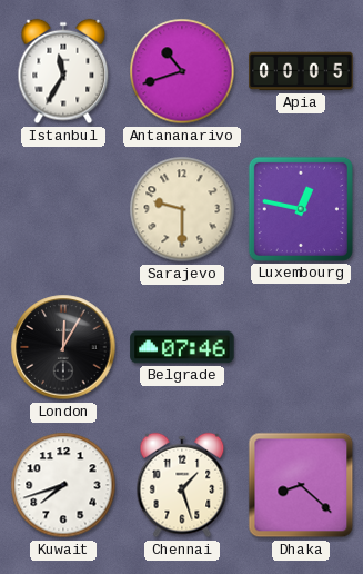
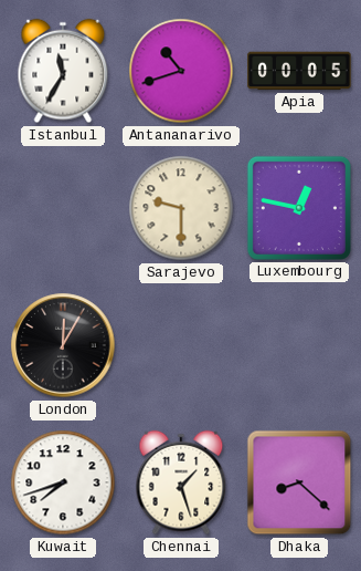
Belgrade: 07:46 -> none (182, 347)
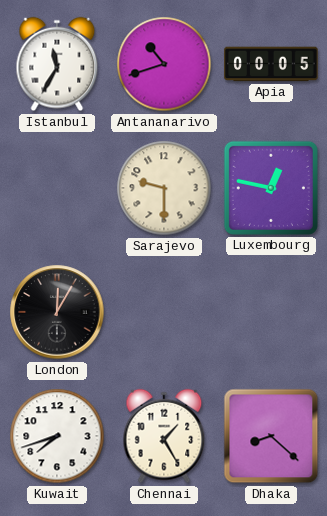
Chennai: 1:27 -> 1:25 (164, 436)
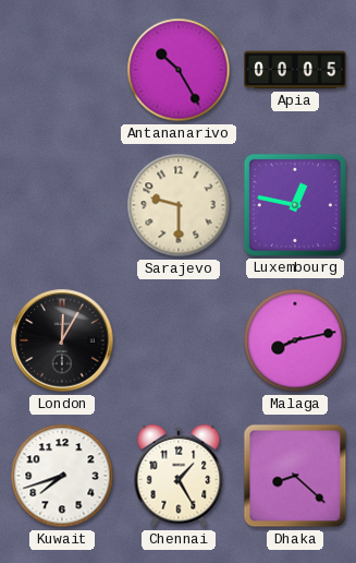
Istanbul: 11:35 -> none (57, 64)
Antananarivo: 10:42 -> 10:25 (179, 70)
Malaga: none -> 8:13 (295, 340)
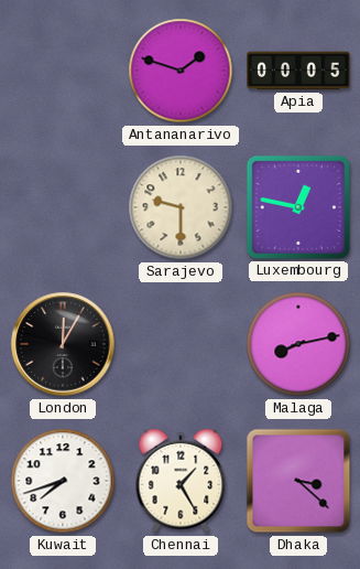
Antananarivo: 10:25 -> 1:48 (181, 71)
Dhaka: 8:22 -> 3:22 (298, 481)
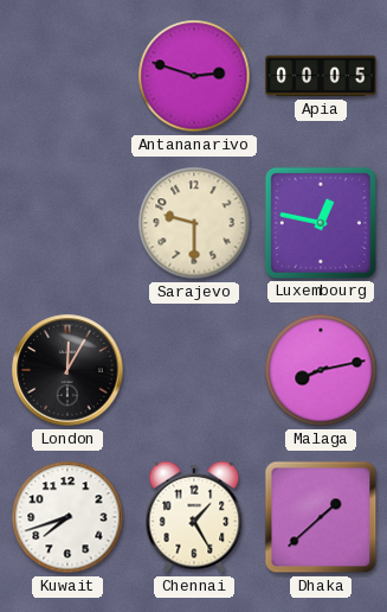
Antananarivo: 1:48 -> 2:48 (194, 76)
Dhaka: 3:22 -> 1:38 (321, 517)
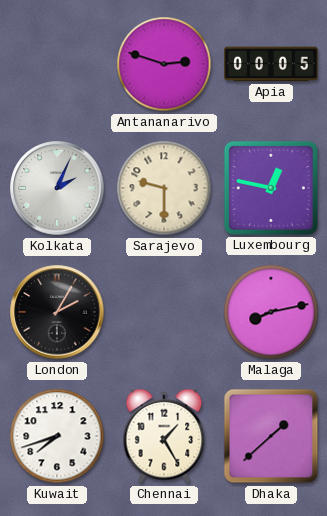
Kolkata: none -> 2:04 (57, 188)
London: 12:05 -> 2:05 (57, 312)
